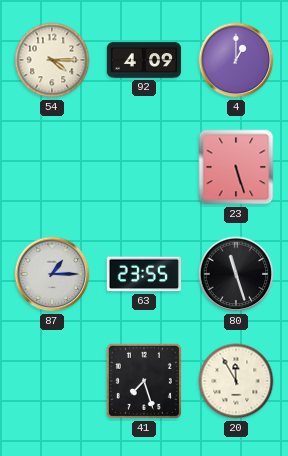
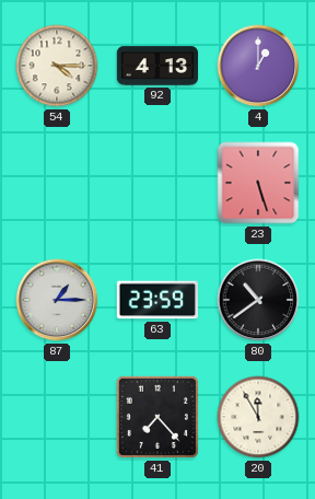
92: 4:09 -> 4:13 (157, 66)
63: 23:55 -> 23:59 (156, 300)
80: 11:27 -> 10:39 (258, 300)
41: 7:27 -> 7:23 (157, 417)
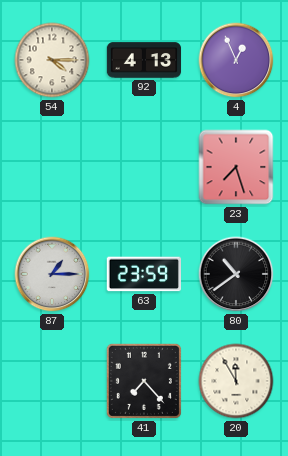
4: 1:00 -> 12:56 (236, 60)
23: 5:27 -> 7:27 (236, 167)
